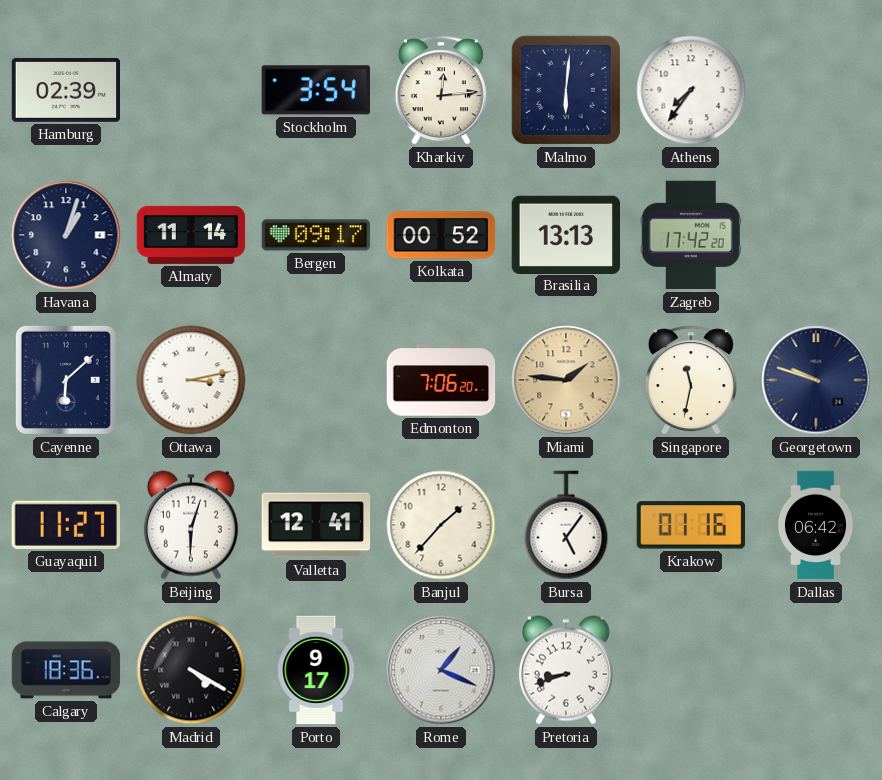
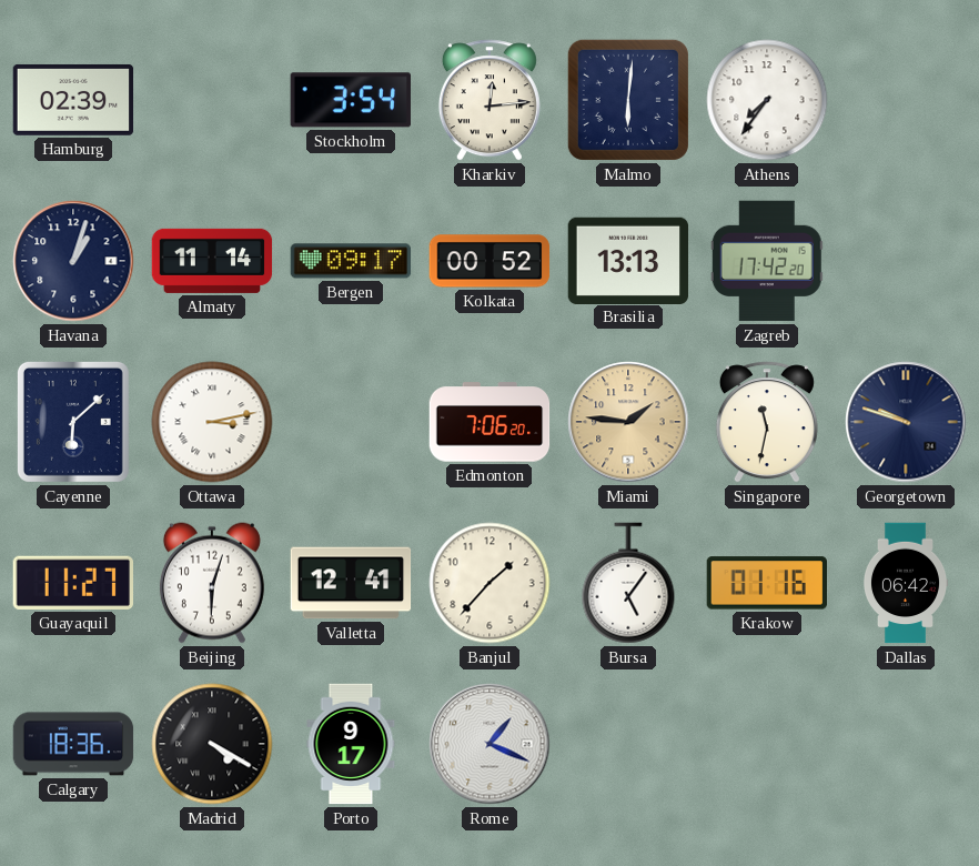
Pretoria: 8:42 -> none (566, 670)
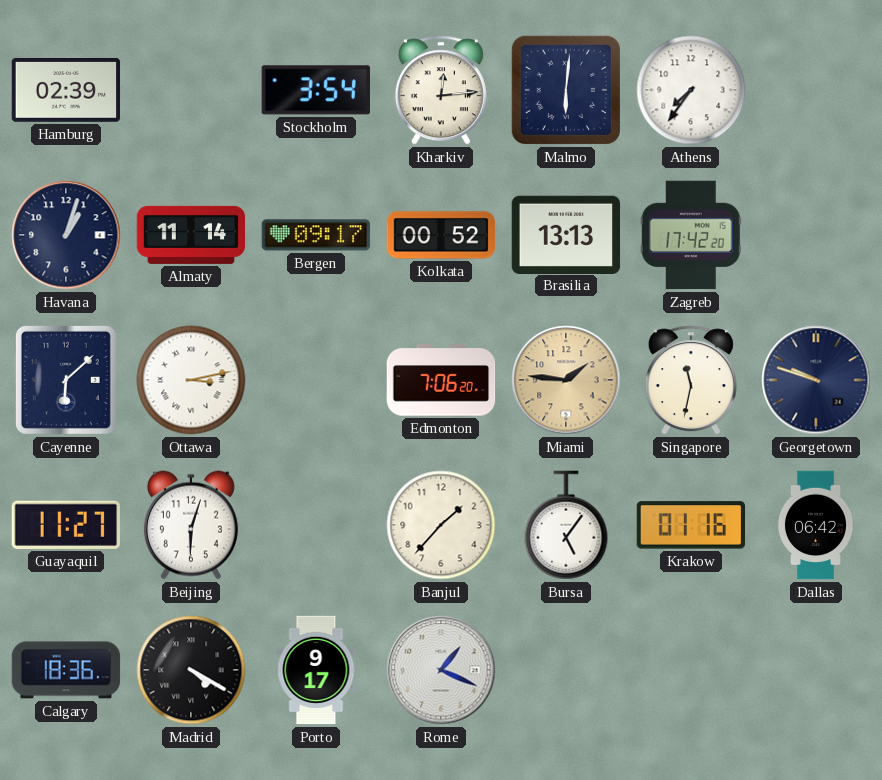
Valletta: 12:41 -> none (351, 583)
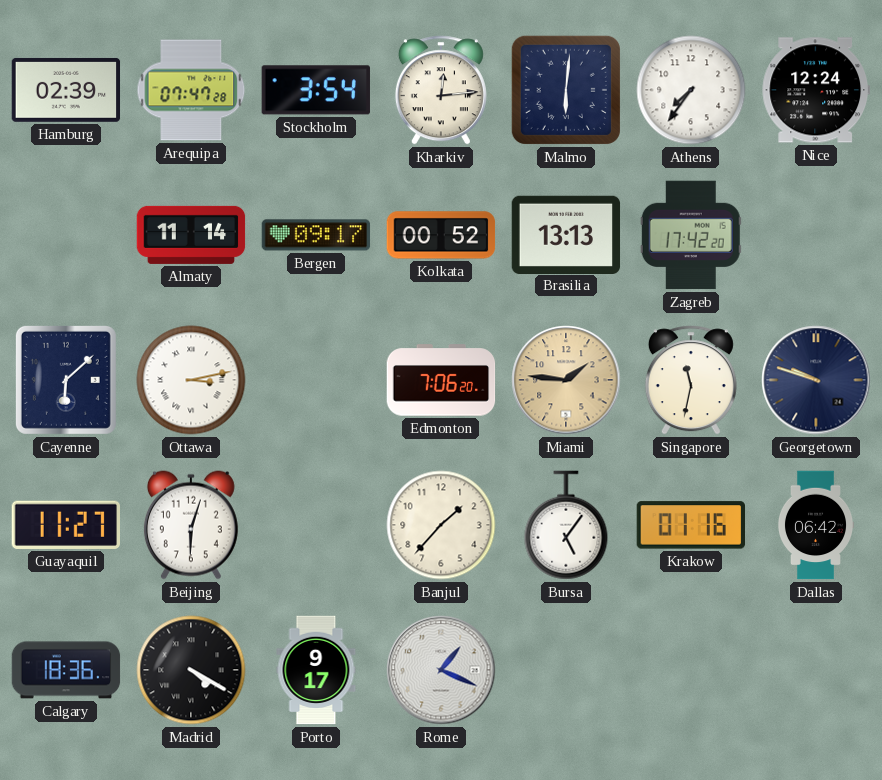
Arequipa: none -> 07:47 (191, 90)
Nice: none -> 12:24 (815, 90)
Havana: 1:03 -> none (66, 235)
